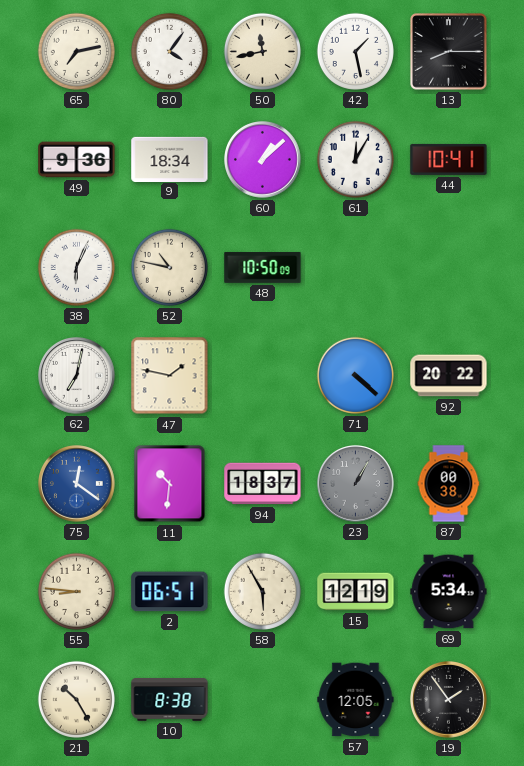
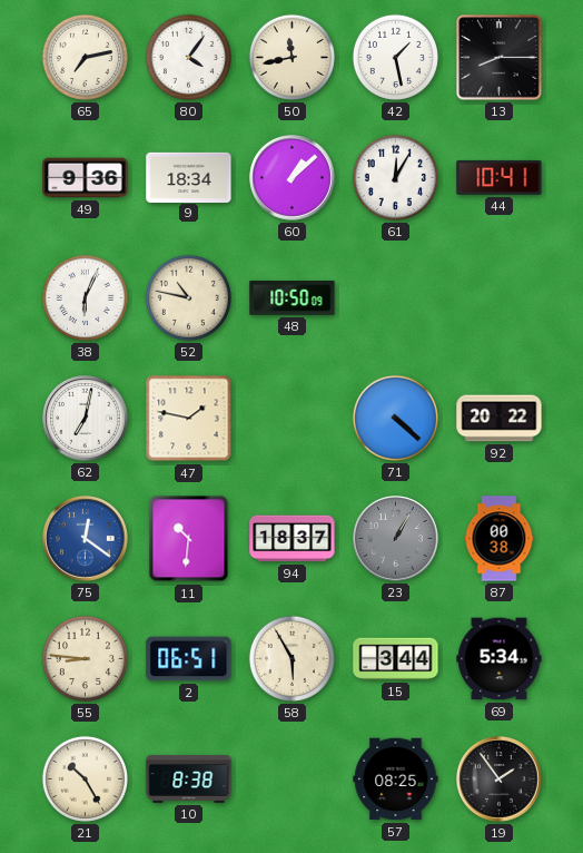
15: 12:19 -> 3:44 (396, 659)
57: 12:05 -> 08:25 (396, 780)
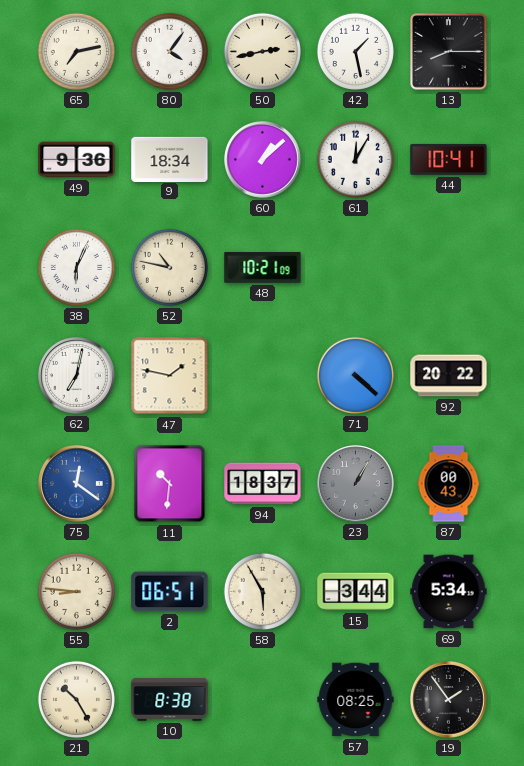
50: 11:43 -> 2:43 (262, 51)
48: 10:50 -> 10:21 (263, 268)
87: 00:38 -> 00:43 (449, 484)
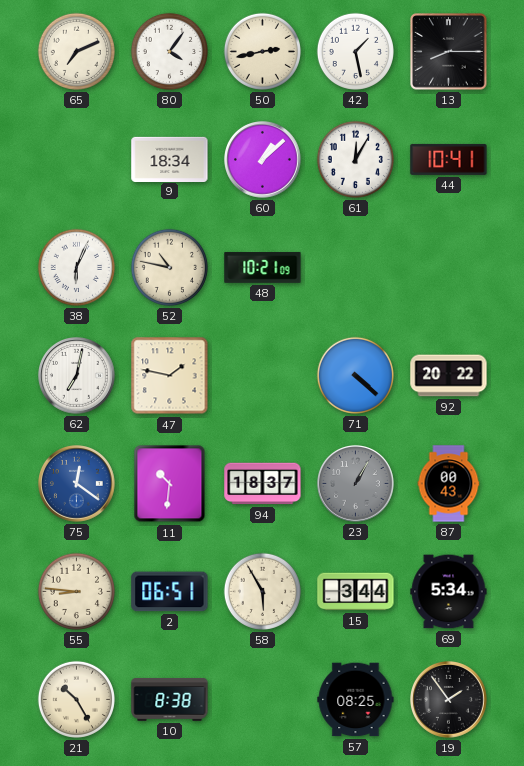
65: 7:13 -> 7:11 (76, 51)
49: 9:36 -> none (77, 160)
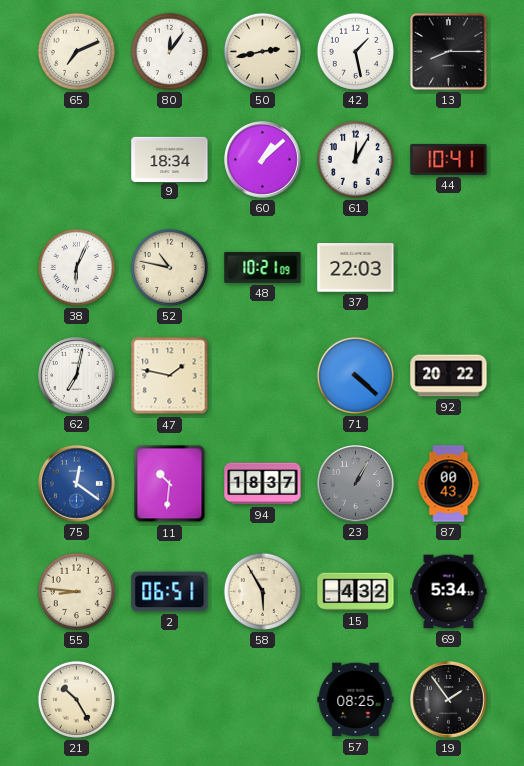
80: 4:06 -> 12:06 (169, 51)
37: none -> 22:03 (356, 268)
15: 3:44 -> 4:32 (356, 592)
10: 8:38 -> none (170, 700)
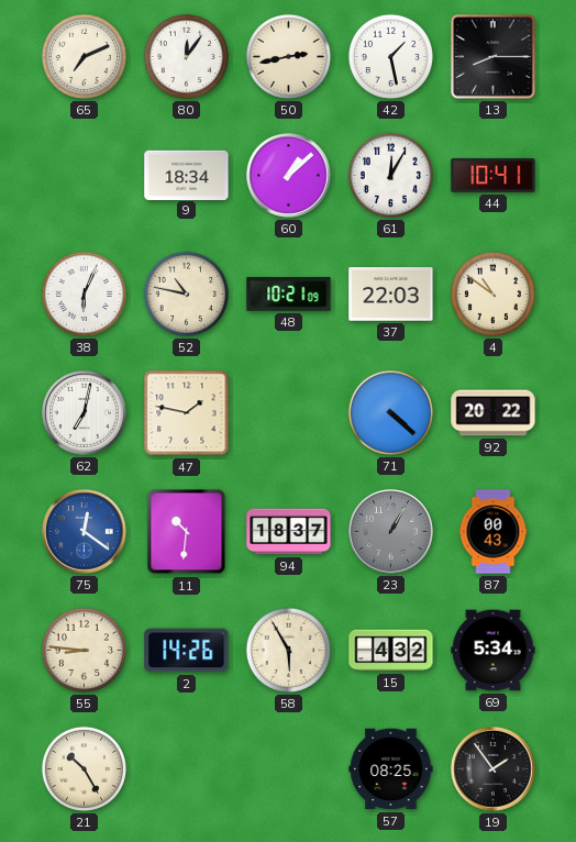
4: none -> 10:51 (492, 293)
2: 06:51 -> 14:26 (187, 651)
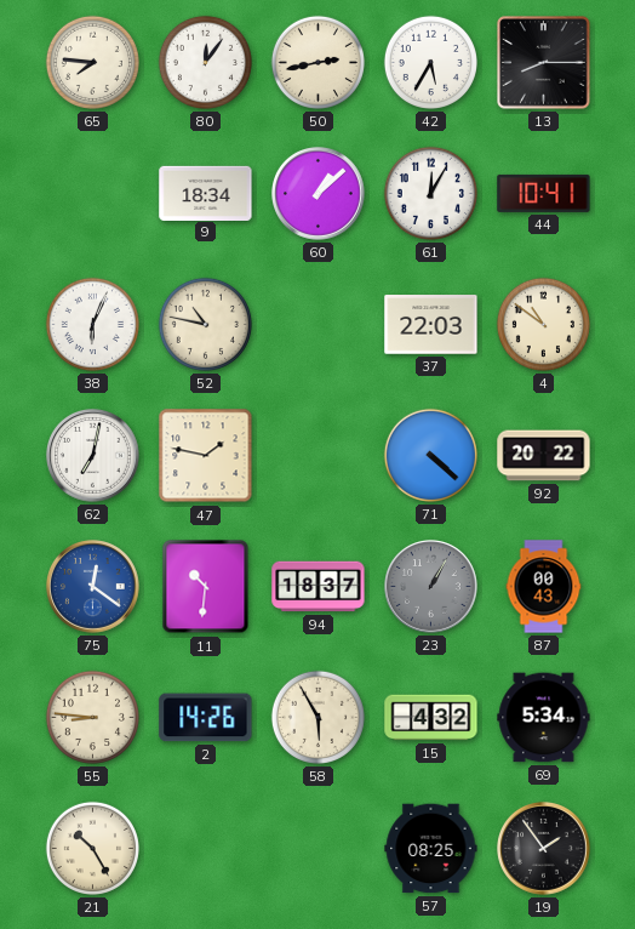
65: 7:11 -> 7:46 (92, 62)
42: 1:28 -> 5:35 (430, 62)
48: 10:21 -> none (289, 295)
